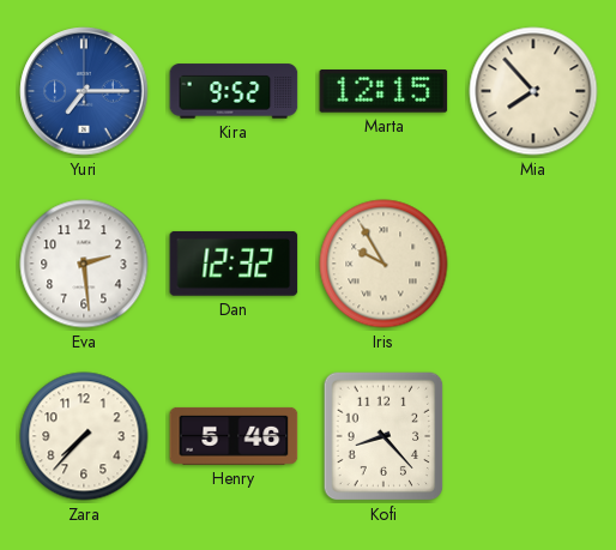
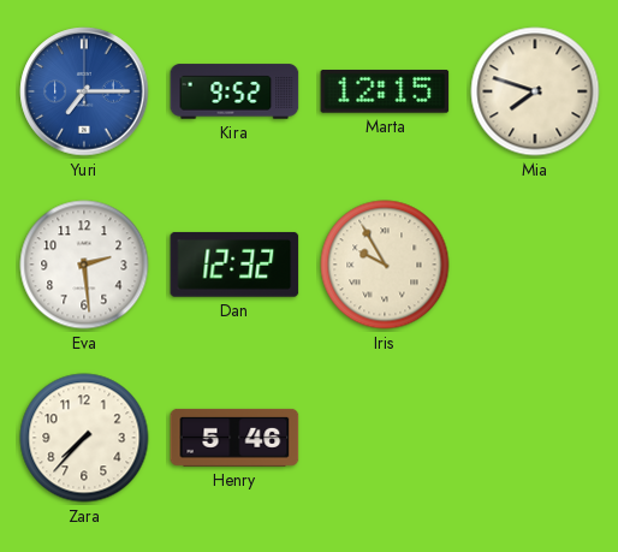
Mia: 7:53 -> 7:48 (535, 91)
Kofi: 8:23 -> none (384, 436)
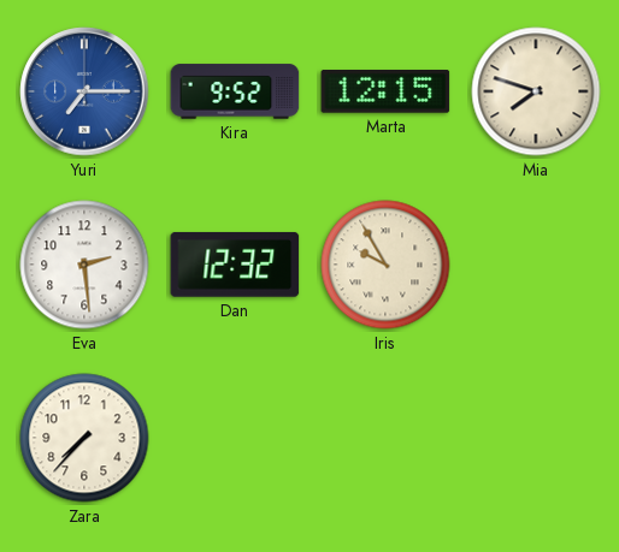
Henry: 5:46 -> none (234, 438)
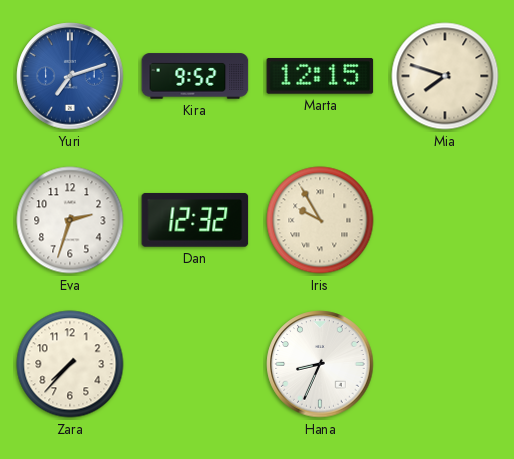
Yuri: 7:15 -> 7:12 (70, 76)
Eva: 2:29 -> 2:33 (70, 220)
Hana: none -> 8:34 (320, 364)
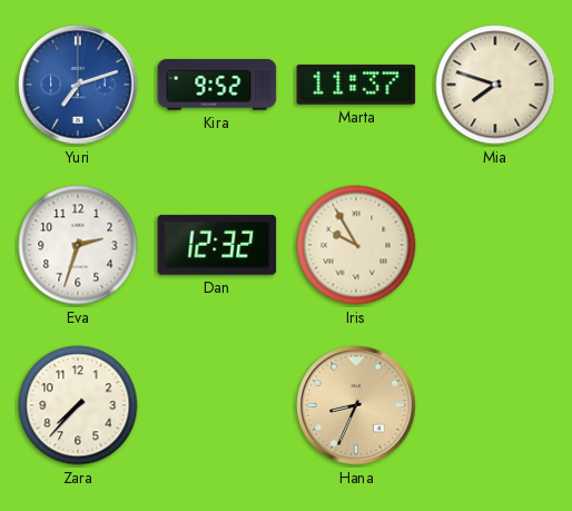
Marta: 12:15 -> 11:37 (356, 86)
Hana dial: white -> champagne (356, 405)
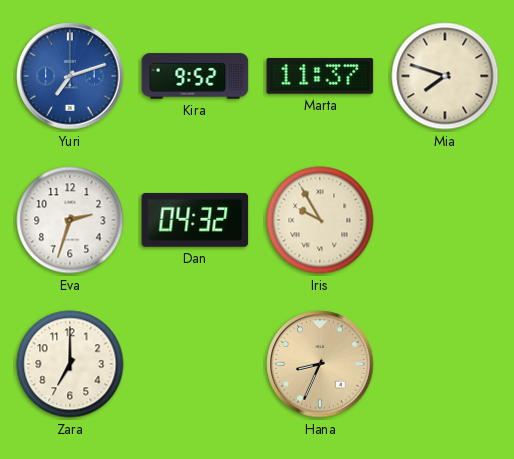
Dan: 12:32 -> 04:32 (195, 220)
Zara: 7:37 -> 7:00 (70, 364)
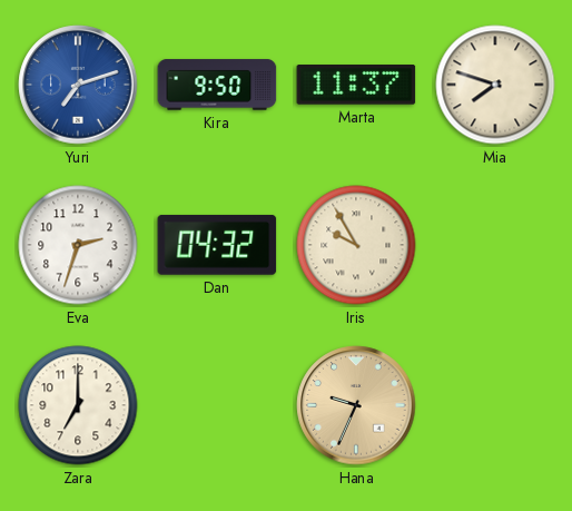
Kira: 9:52 -> 9:50 (217, 85)
Hana: 8:34 -> 9:34 (356, 405)
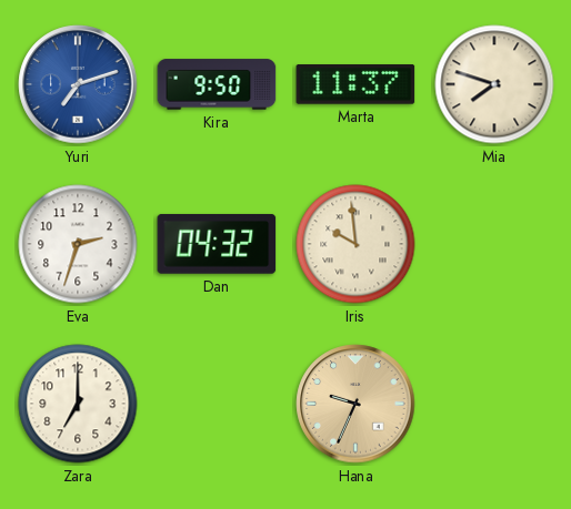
Iris: 9:55 -> 9:59 (355, 244)
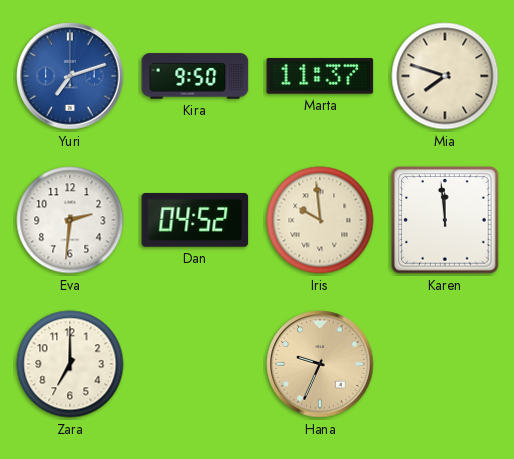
Eva: 2:33 -> 2:31 (70, 220)
Dan: 04:32 -> 04:52 (195, 220)
Karen: none -> 11:59 (445, 220)
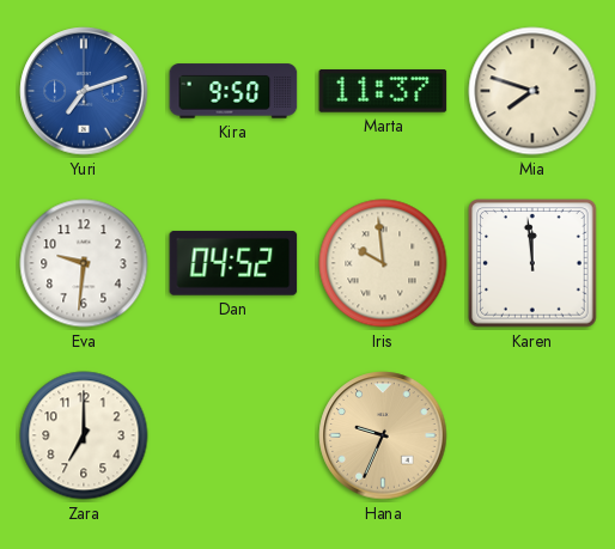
Eva: 2:31 -> 9:31 (84, 263)
